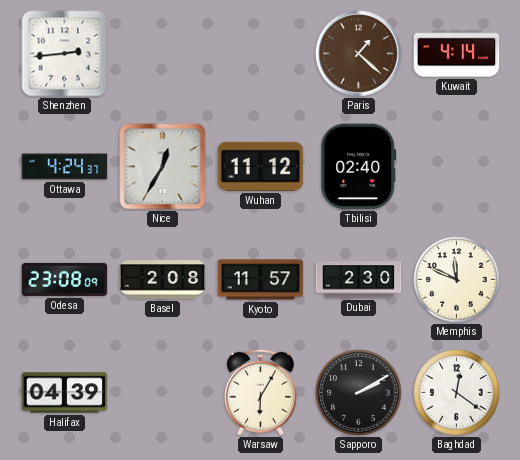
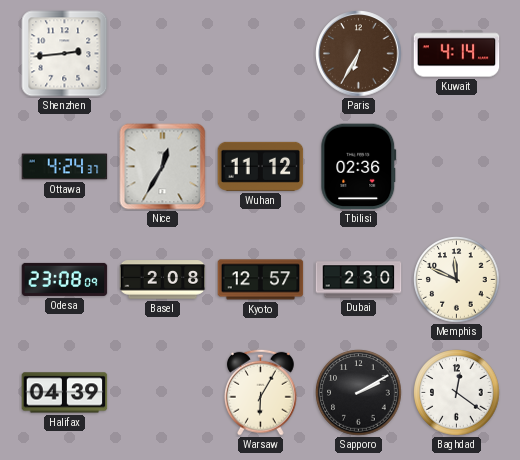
Paris: 1:22 -> 6:35 (359, 54)
Tbilisi: 02:40 -> 02:36 (359, 167)
Kyoto: 11:57 -> 12:57 (261, 280)
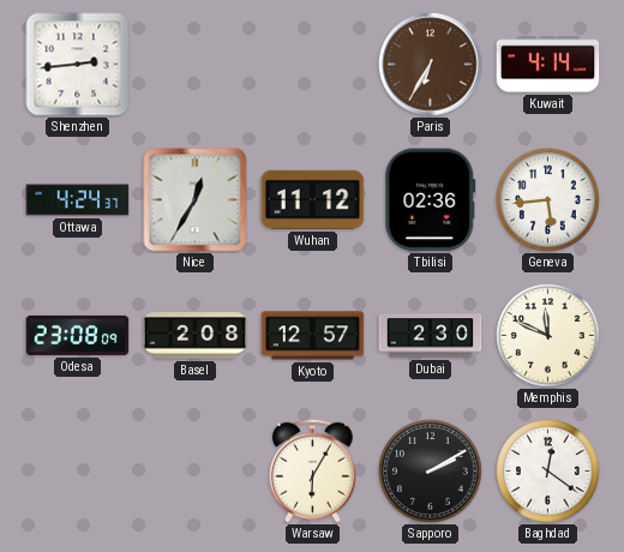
Geneva: none -> 5:44 (548, 200)
Halifax: 04:39 -> none (65, 393)
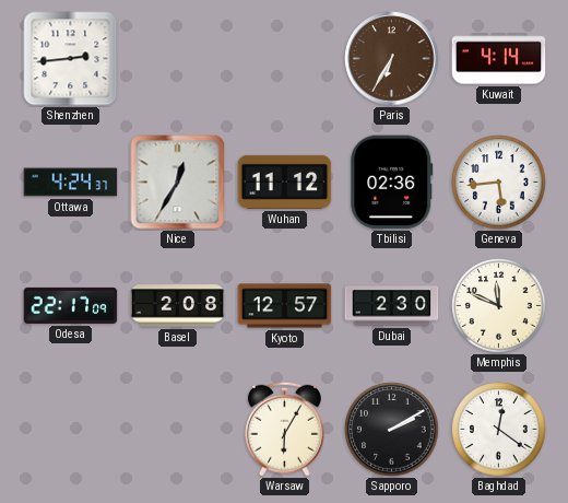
Odesa: 23:08 -> 22:17 (71, 305)
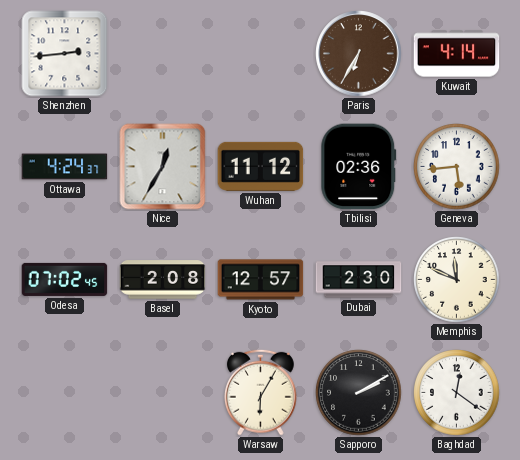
Odesa: 22:17 -> 07:02 (65, 279)
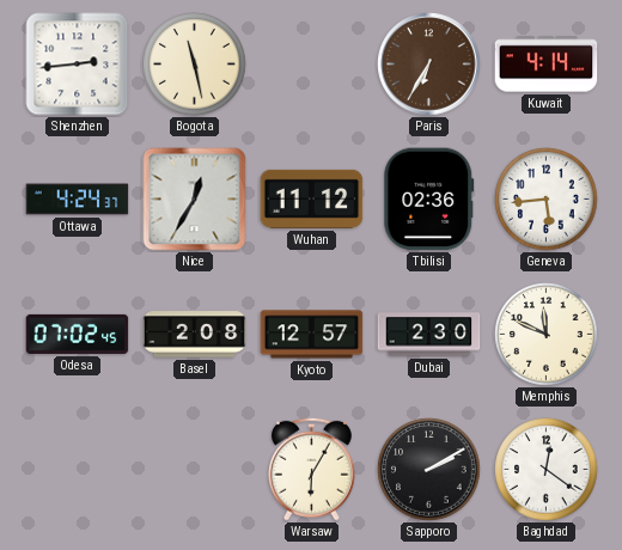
Bogota: none -> 11:28 (195, 65)
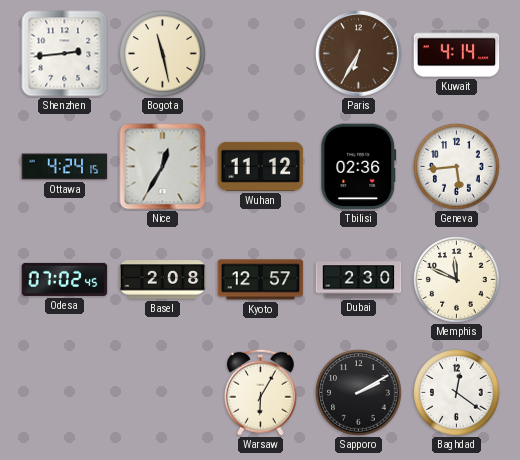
Ottawa: 4:24:37 -> 4:24:15 (65, 167)
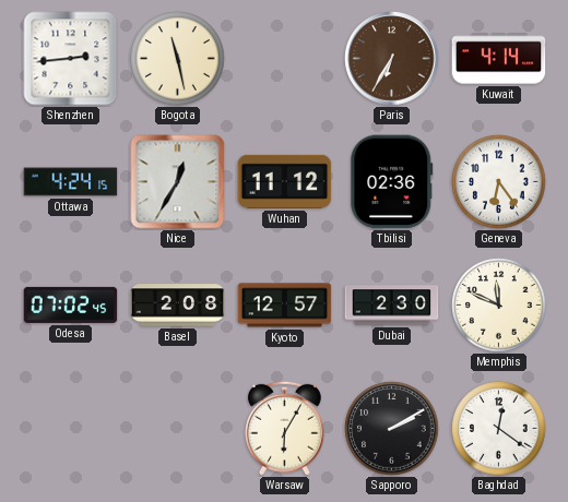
Geneva: 5:44 -> 6:24 (499, 182)
